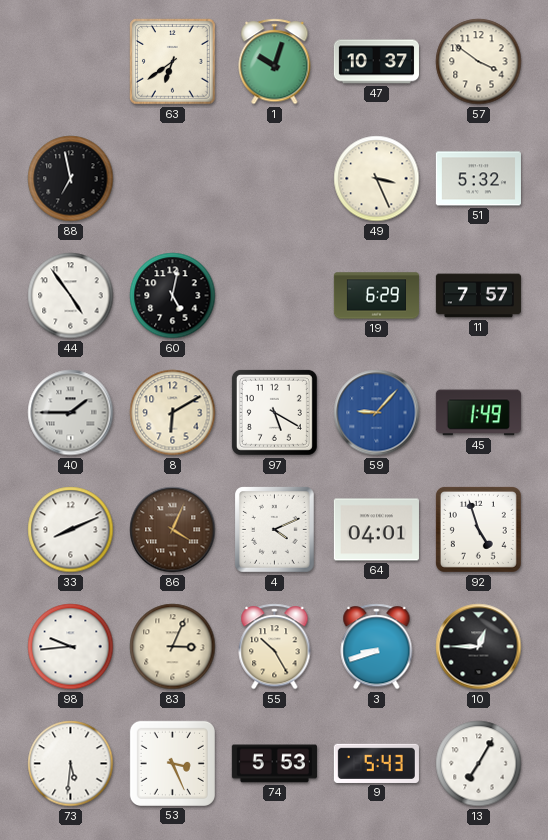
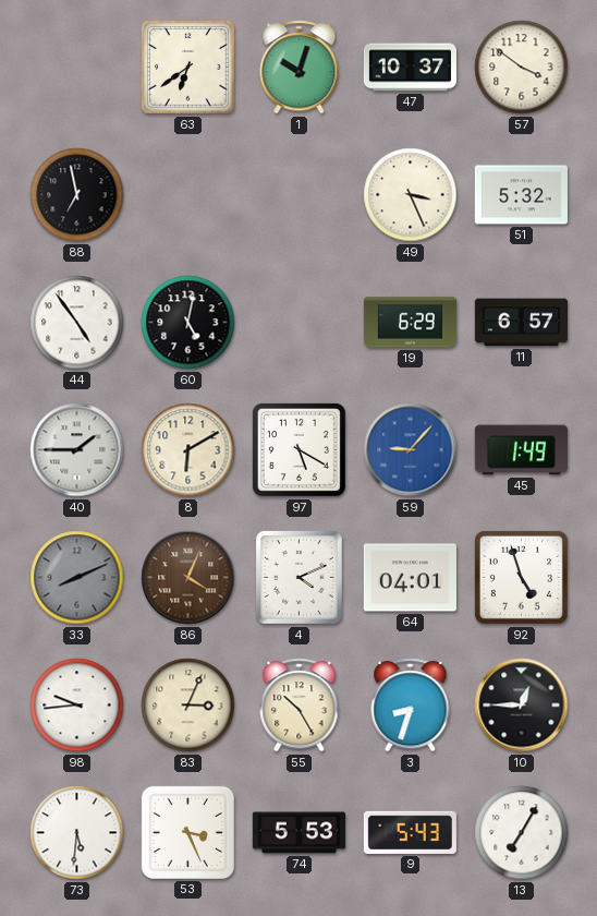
11: 7:57 -> 6:57 (521, 323)
33 dial: white -> grey (77, 578)
3: 8:42 -> 8:33 (411, 706)
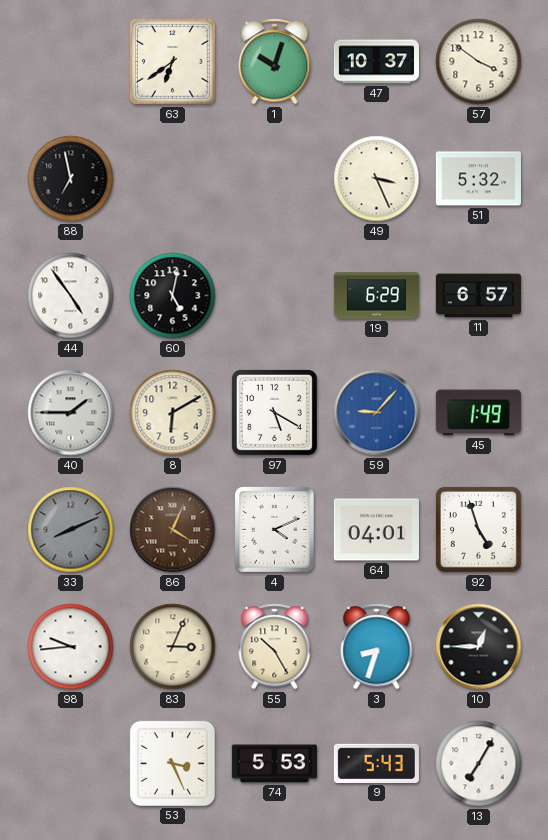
73: 5:31 -> none (77, 833)
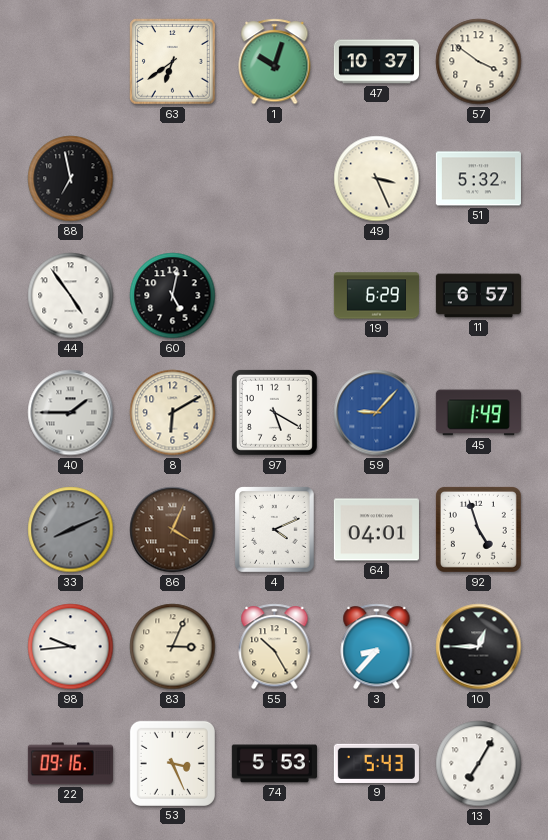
3: 8:33 -> 8:37 (377, 647)
22: none -> 09:16 (70, 764)
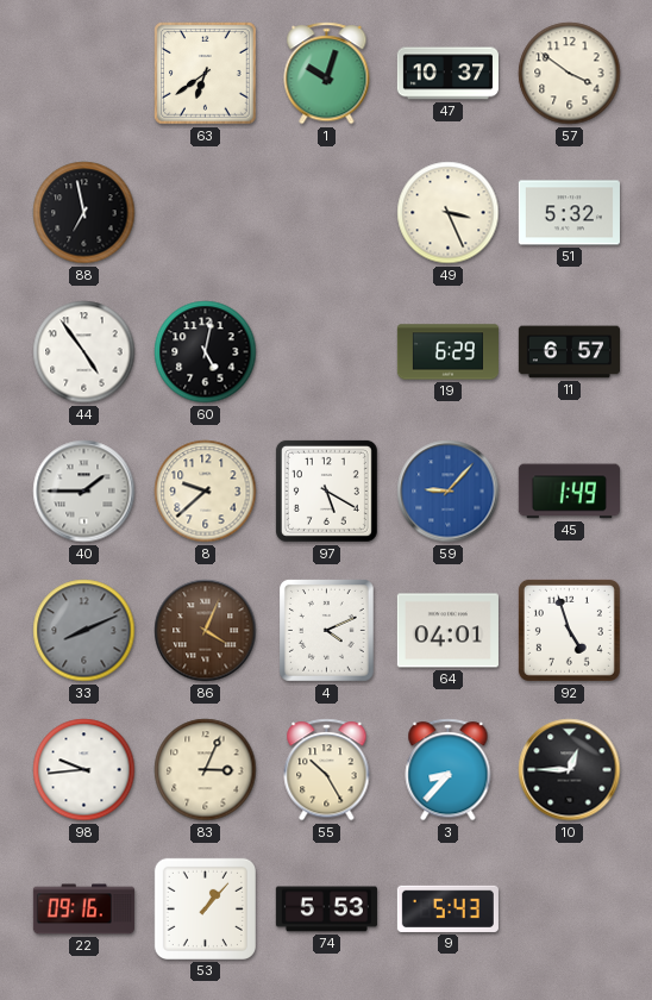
8: 6:10 -> 9:38 (206, 492)
53: 3:26 -> 1:07 (205, 908)
13: 7:05 -> none (479, 764)
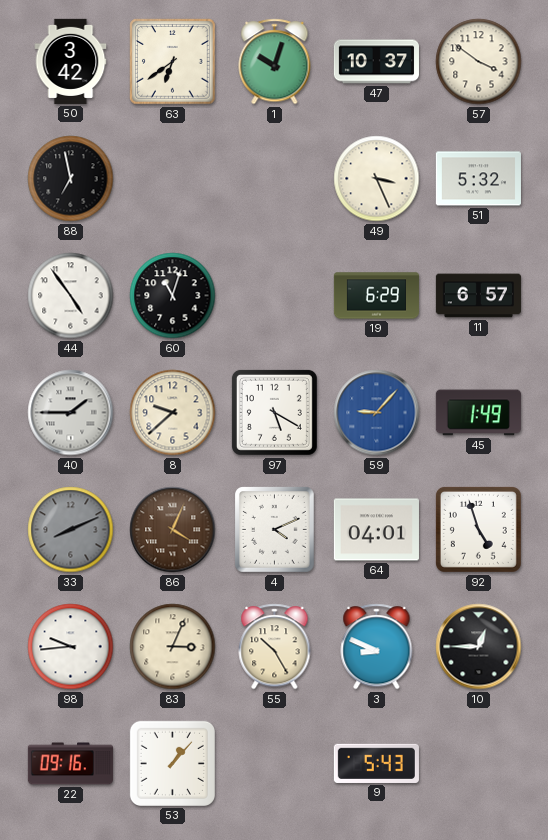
50: none -> 3:42 (71, 61)
60: 5:02 -> 11:03 (173, 296)
3: 8:37 -> 8:49 (377, 647)
74: 5:53 -> none (326, 910)
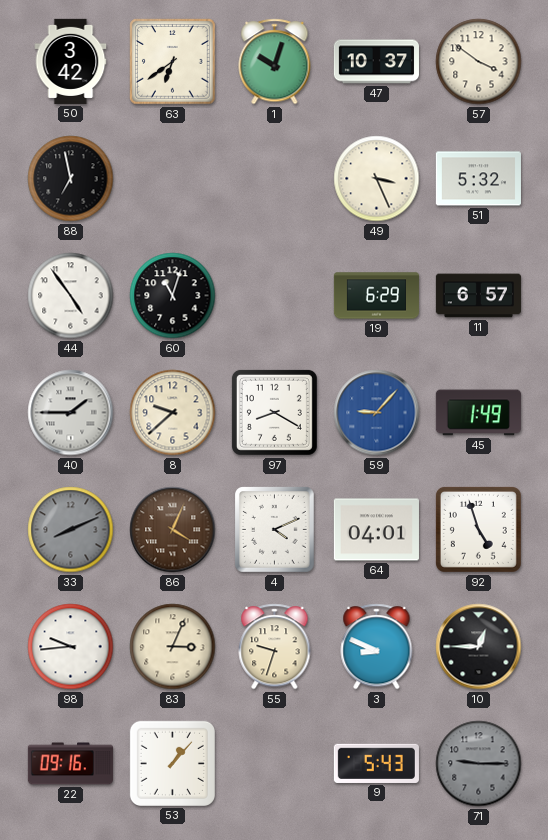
97: 5:20 -> 8:20 (274, 412)
55: 10:25 -> 9:33 (275, 647)
71: none -> 9:15 (479, 764)
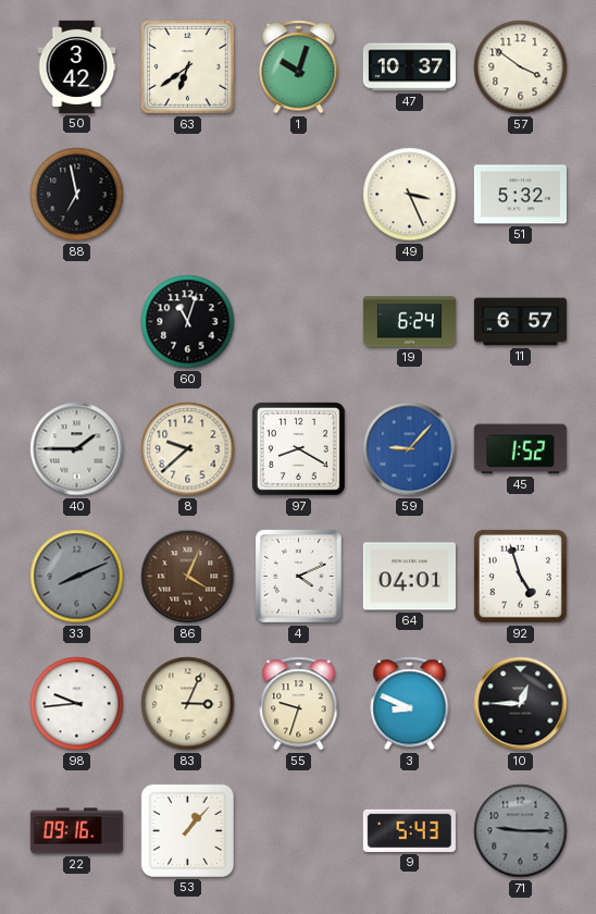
44: 4:54 -> none (71, 296)
19: 6:29 -> 6:24 (409, 322)
45: 1:49 -> 1:52 (520, 449)
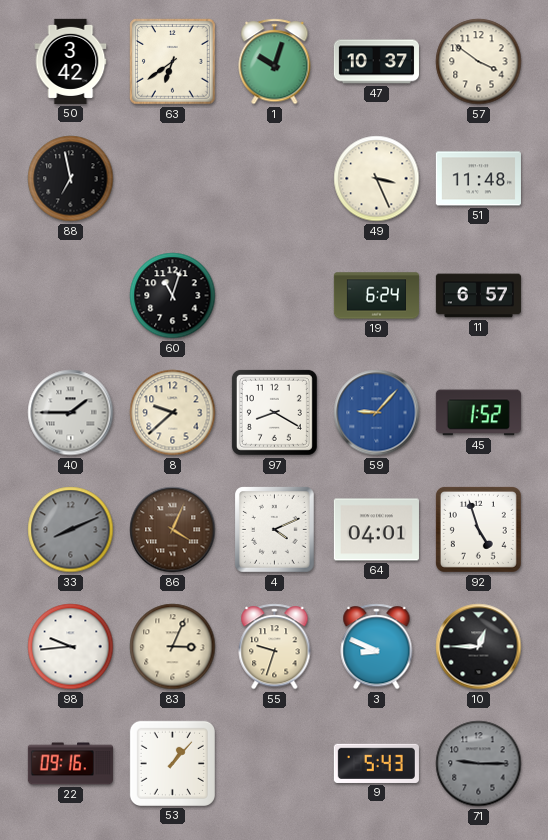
51: 5:32 -> 11:48 (478, 179)
